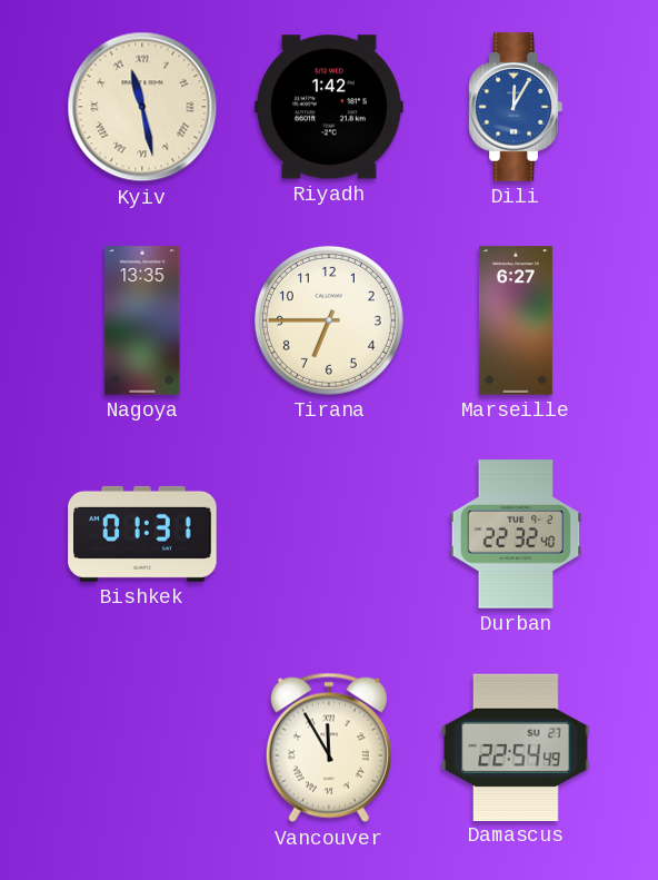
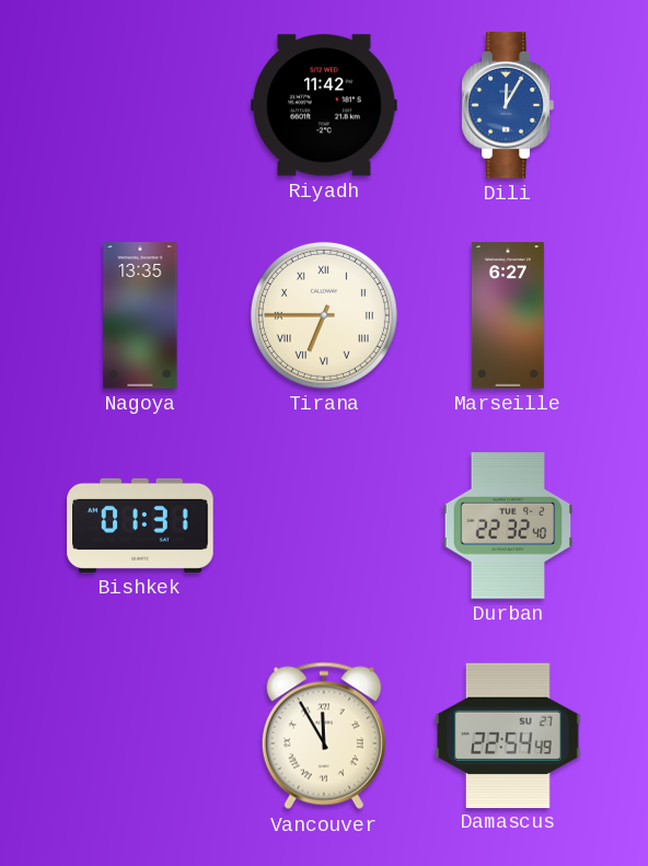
Kyiv: 11:28 -> none (142, 107)
Riyadh: 1:42 -> 11:42 (324, 105)
Tirana numerals: Arabic -> Roman (324, 315)
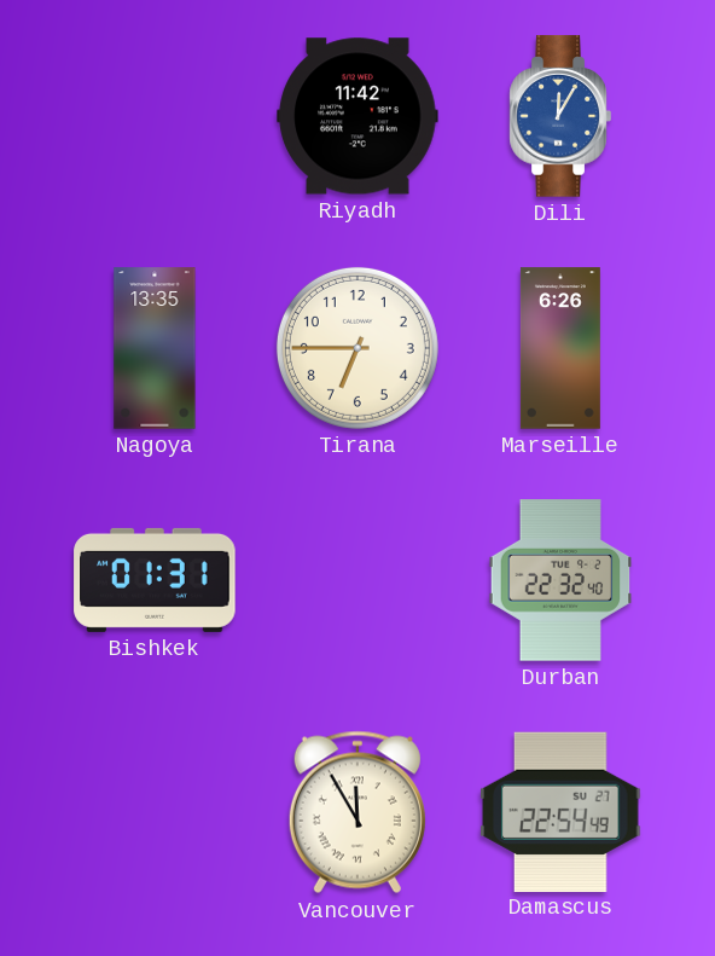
Tirana numerals: Roman -> Arabic (357, 348)
Marseille: 6:27 -> 6:26 (560, 348)
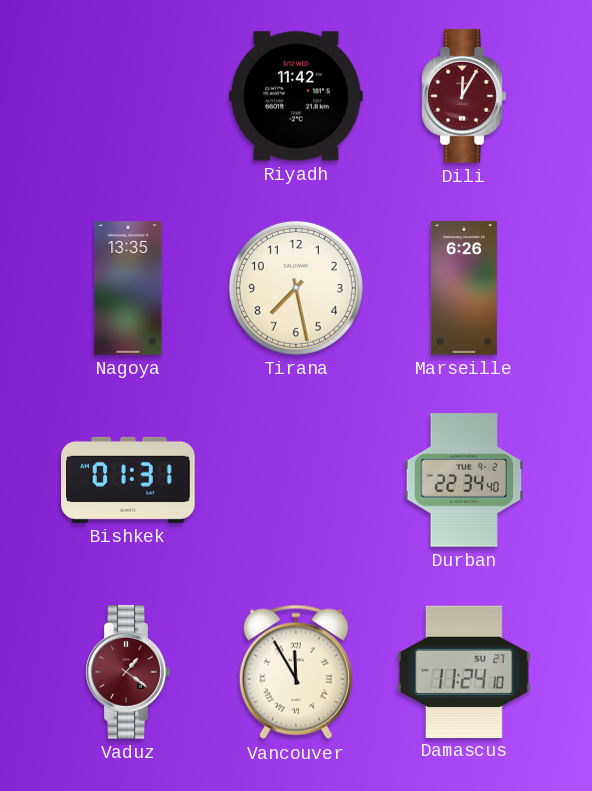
Dili dial: blue -> burgundy (464, 96)
Tirana: 6:45 -> 7:28 (296, 288)
Durban: 22:32 -> 22:34 (464, 480)
Vaduz: none -> 1:21 (128, 672)
Damascus: 22:54 -> 11:24 (464, 671)
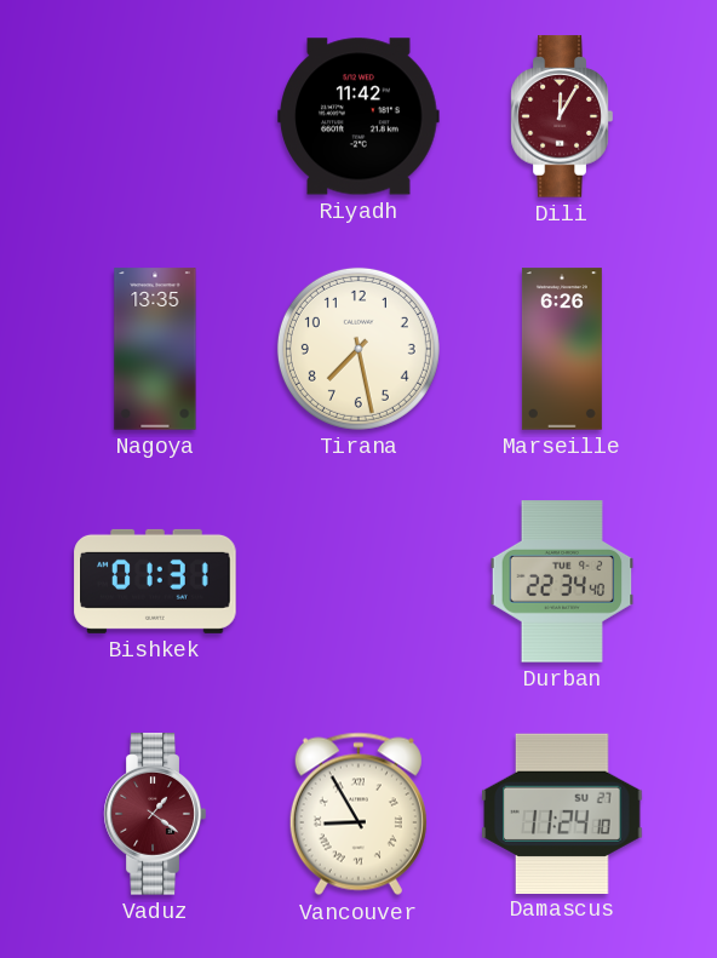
Vancouver: 11:55 -> 8:55 (358, 814)
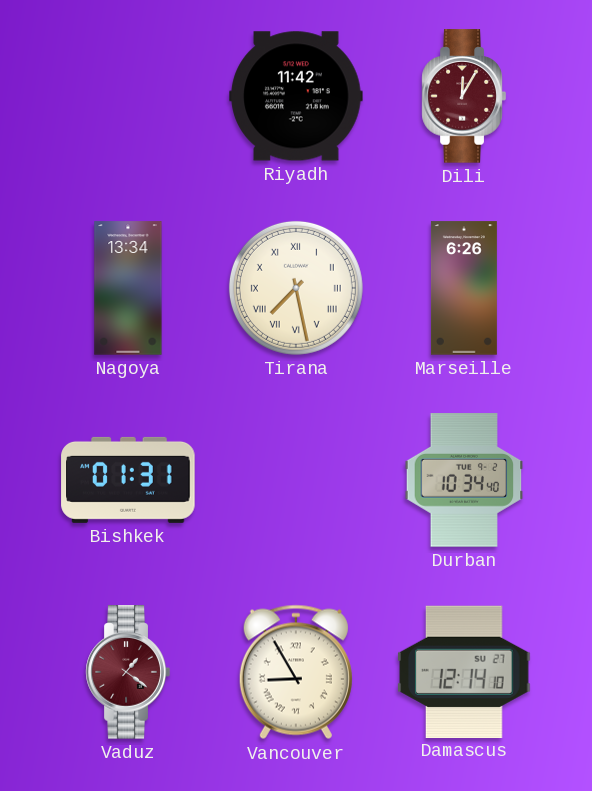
Nagoya: 13:35 -> 13:34 (128, 288)
Tirana numerals: Arabic -> Roman (296, 288)
Durban: 22:34 -> 10:34 (464, 480)
Damascus: 11:24 -> 12:14 (464, 671)
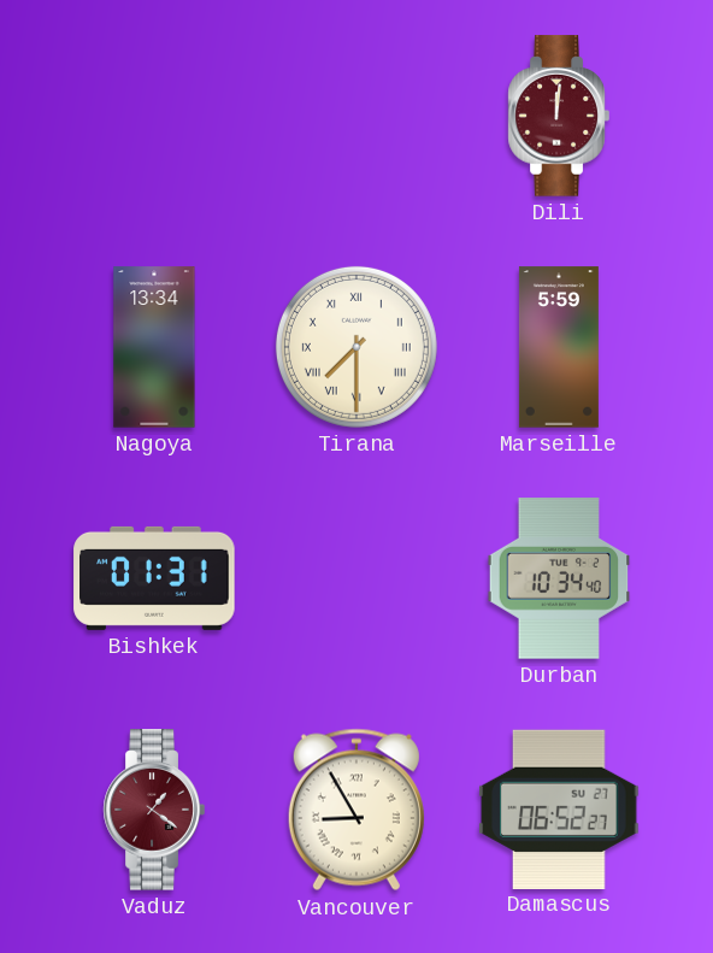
Riyadh: 11:42 -> none (296, 96)
Dili: 12:05 -> 12:01 (559, 116)
Tirana: 7:28 -> 7:30 (356, 347)
Marseille: 6:26 -> 5:59 (559, 347)
Damascus: 12:14 -> 06:52 (559, 808)
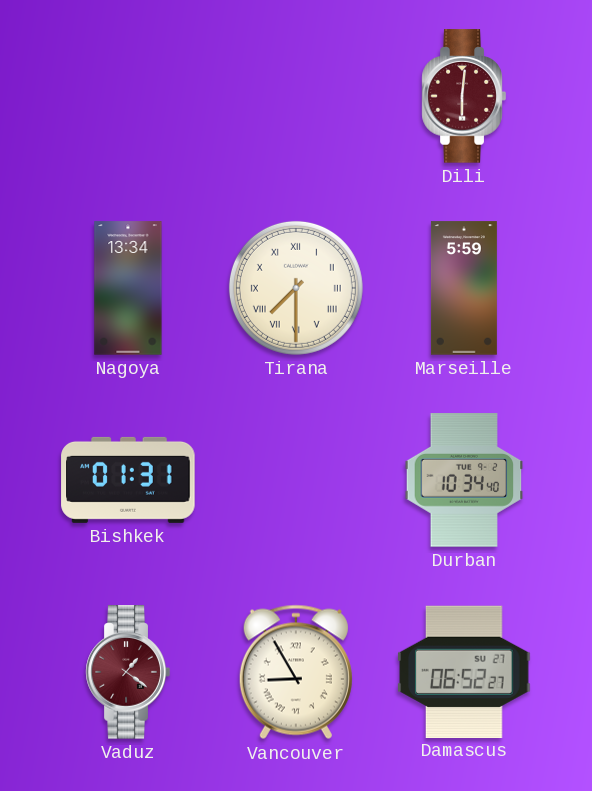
Dili: 12:01 -> 6:01 (464, 96)
